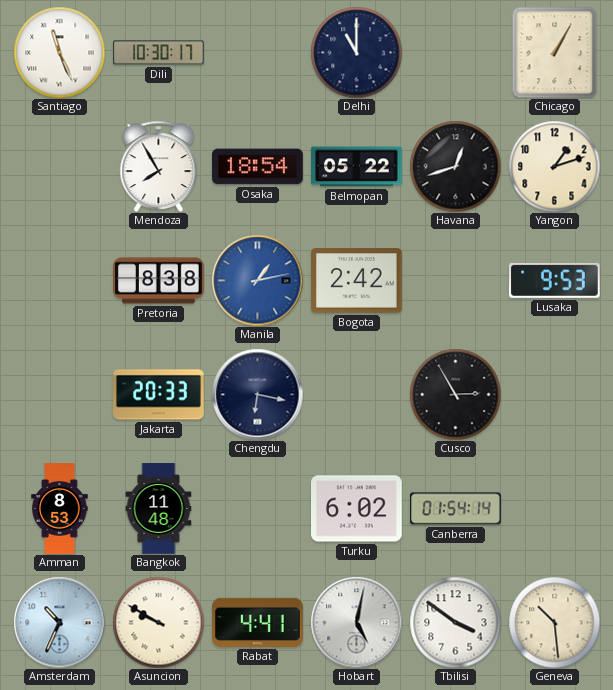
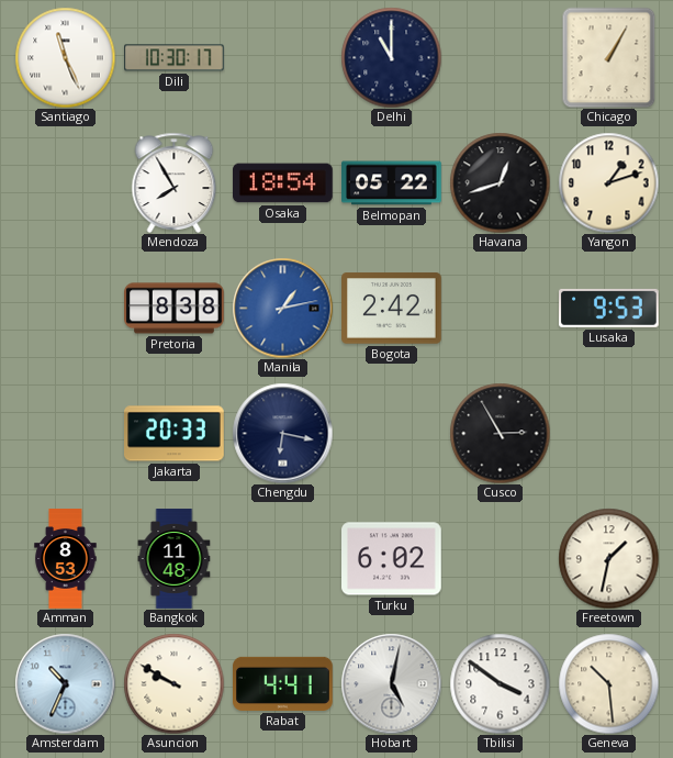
Canberra: 01:54 -> none (456, 509)
Freetown: none -> 1:32 (608, 558)
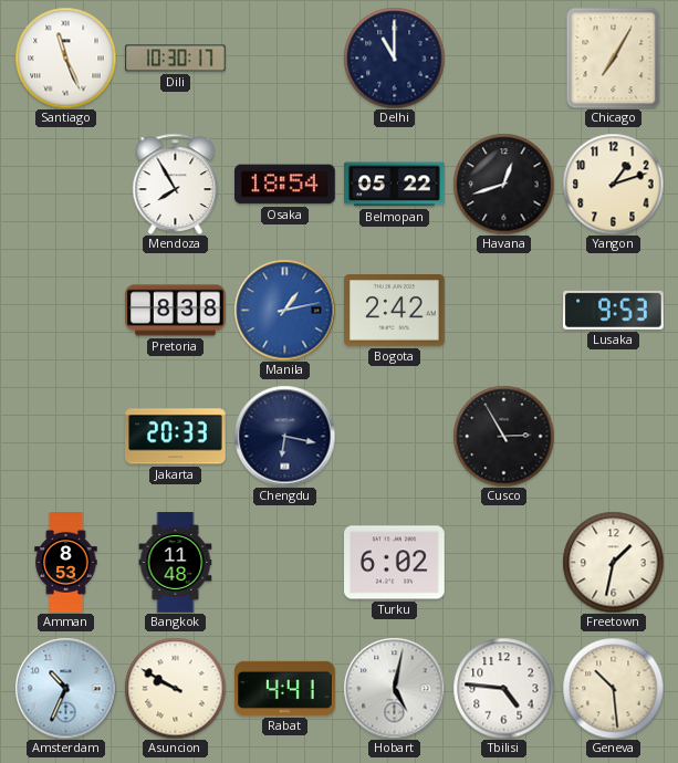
Chicago: 1:05 -> 7:05 (614, 58)
Tbilisi: 3:51 -> 4:46 (503, 688)
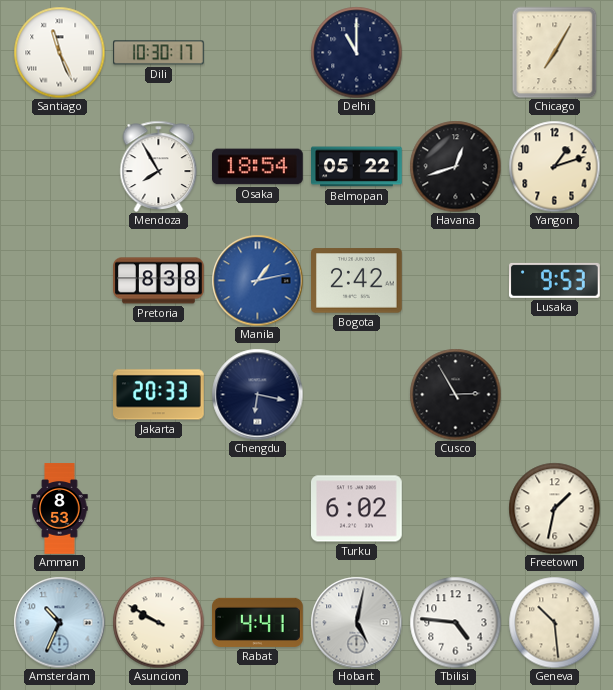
Bangkok: 11:48 -> none (176, 563)
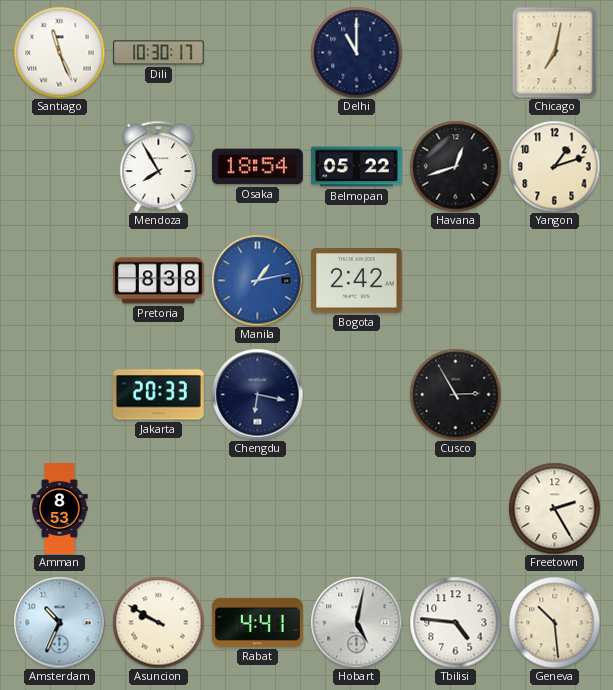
Chicago: 7:05 -> 7:02 (555, 52)
Lusaka: 9:53 -> none (555, 280)
Turku: 6:02 -> none (357, 509)
Freetown: 1:32 -> 2:25 (554, 508)
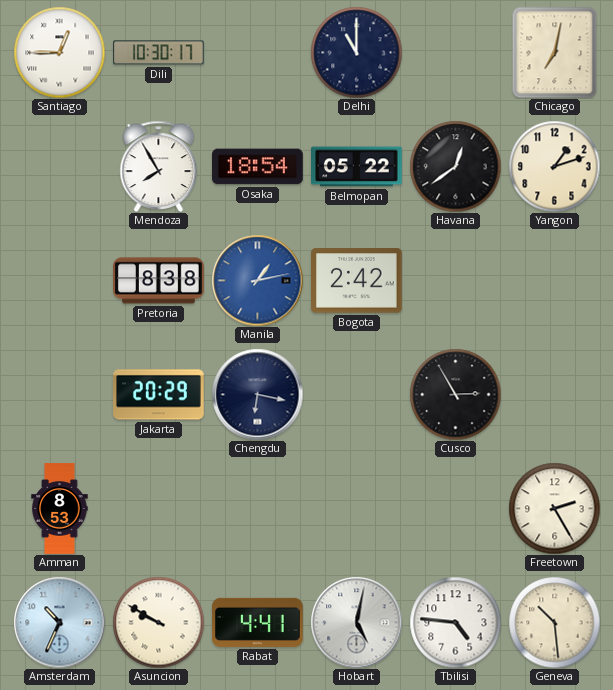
Santiago: 11:26 -> 12:45 (59, 52)
Havana: 12:42 -> 12:39 (455, 166)
Jakarta: 20:33 -> 20:29 (159, 395)
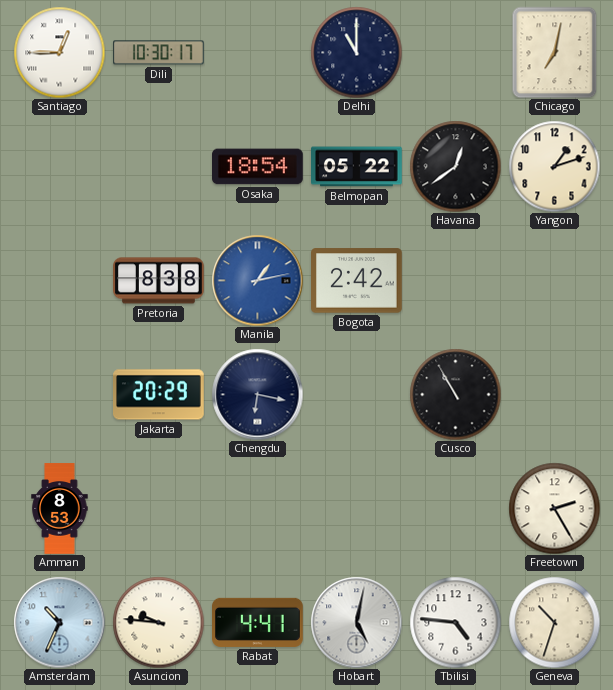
Mendoza: 7:55 -> none (159, 166)
Cusco: 2:55 -> 10:55 (455, 394)
Asuncion: 9:50 -> 9:46 (158, 622)
Geneva: 10:29 -> 10:33 (554, 622)
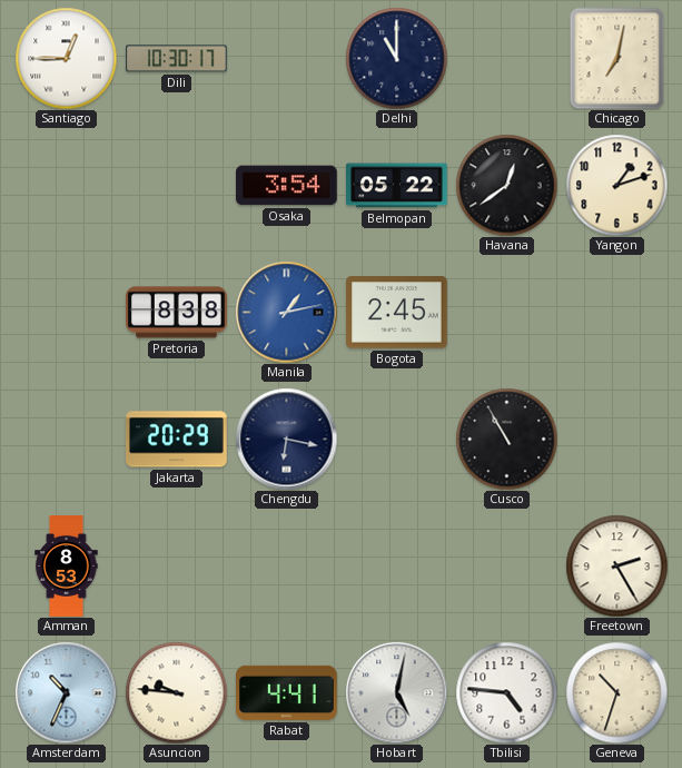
Osaka: 18:54 -> 3:54 (287, 186)
Bogota: 2:42 -> 2:45 (397, 313)
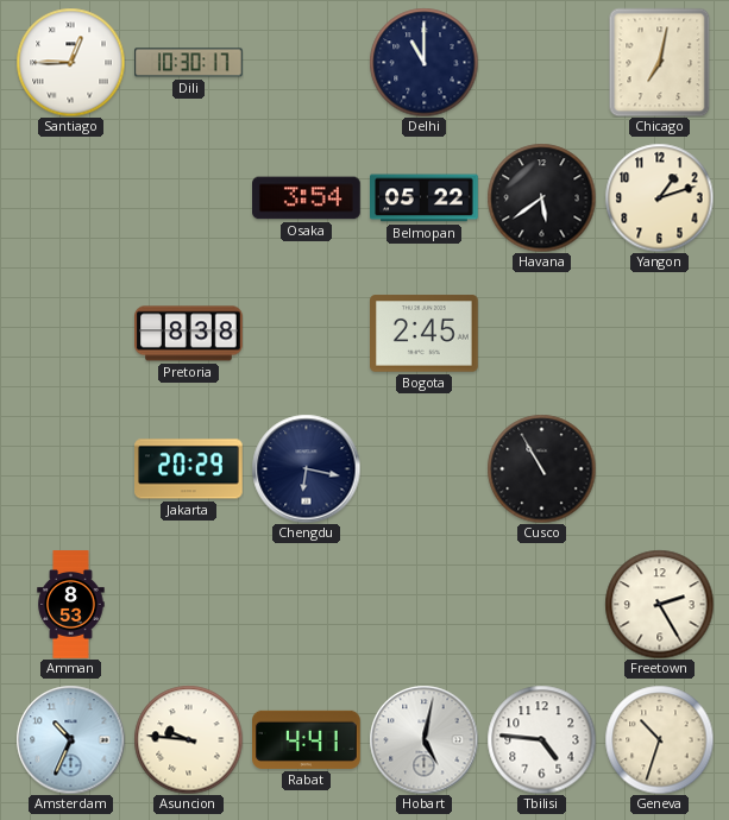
Havana: 12:39 -> 5:39 (541, 197)
Manila: 1:13 -> none (286, 312)
